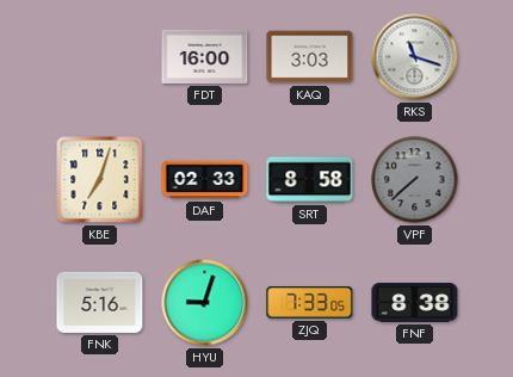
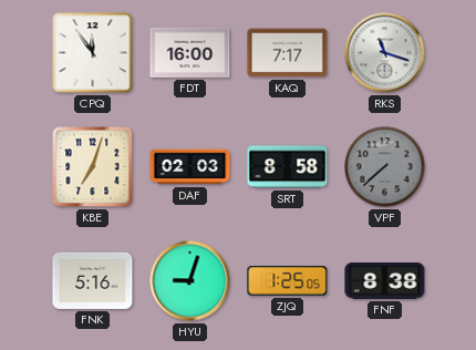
CPQ: none -> 11:54 (93, 53)
KAQ: 3:03 -> 7:17 (288, 53)
DAF: 02:33 -> 02:03 (190, 167)
ZJQ: 7:33 -> 1:25 (288, 281)
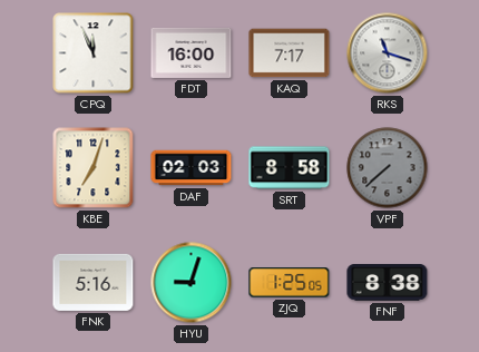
CPQ: 11:54 -> 11:56 (94, 53)
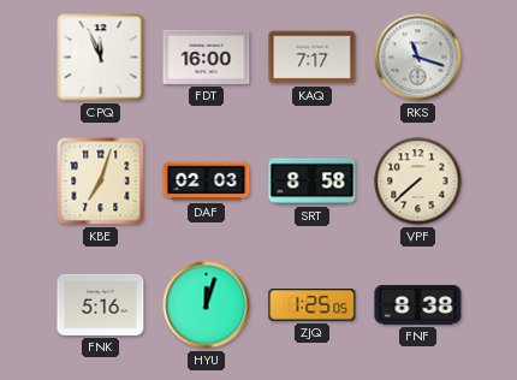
VPF dial: grey -> cream (418, 182)
HYU: 9:03 -> 12:03 (207, 305)
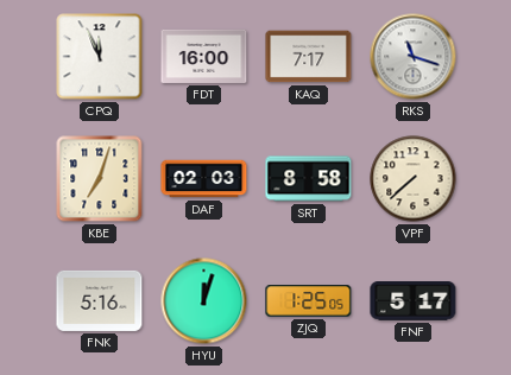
FNF: 8:38 -> 5:17 (414, 301)
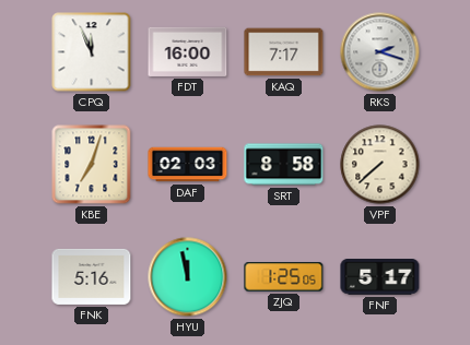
RKS: 11:18 -> 2:18 (380, 52)
HYU: 12:03 -> 11:58 (188, 277)
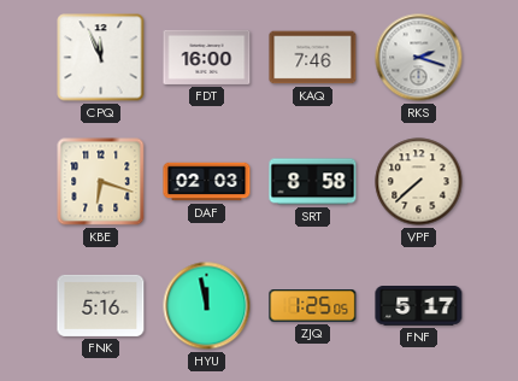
KAQ: 7:17 -> 7:46 (313, 58)
KBE: 7:03 -> 6:18 (101, 182)
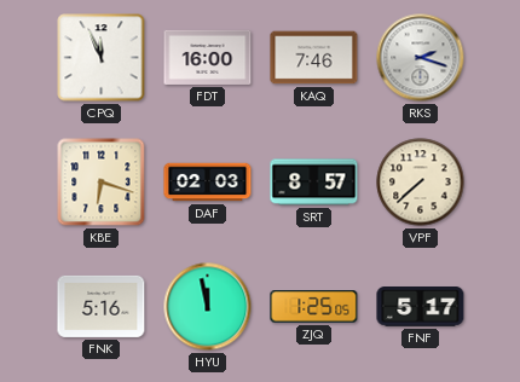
SRT: 8:58 -> 8:57 (314, 183)
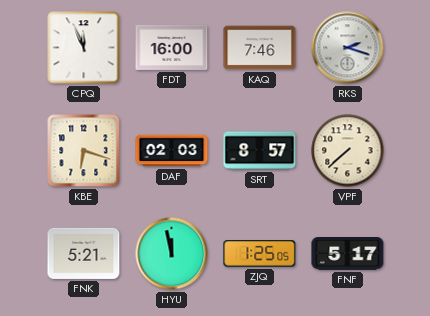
FNK: 5:16 -> 5:21 (84, 253)
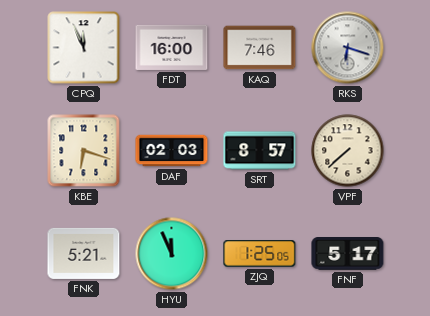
RKS: 2:18 -> 6:18 (348, 48)
HYU: 11:58 -> 11:56 (172, 254)
